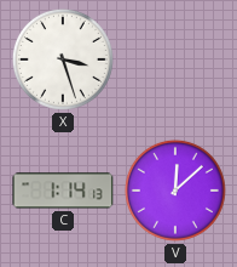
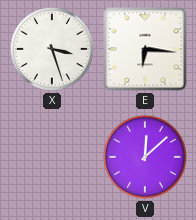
E: none -> 6:16 (145, 49)
C: 1:14 -> none (63, 191)
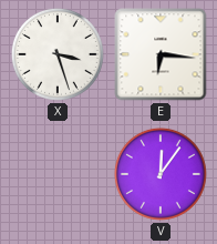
V: 12:08 -> 12:06 (161, 174)
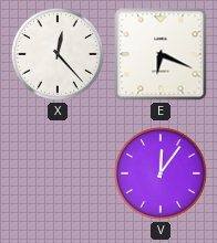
X: 3:27 -> 12:23 (58, 54)
E: 6:16 -> 6:19 (161, 54)
